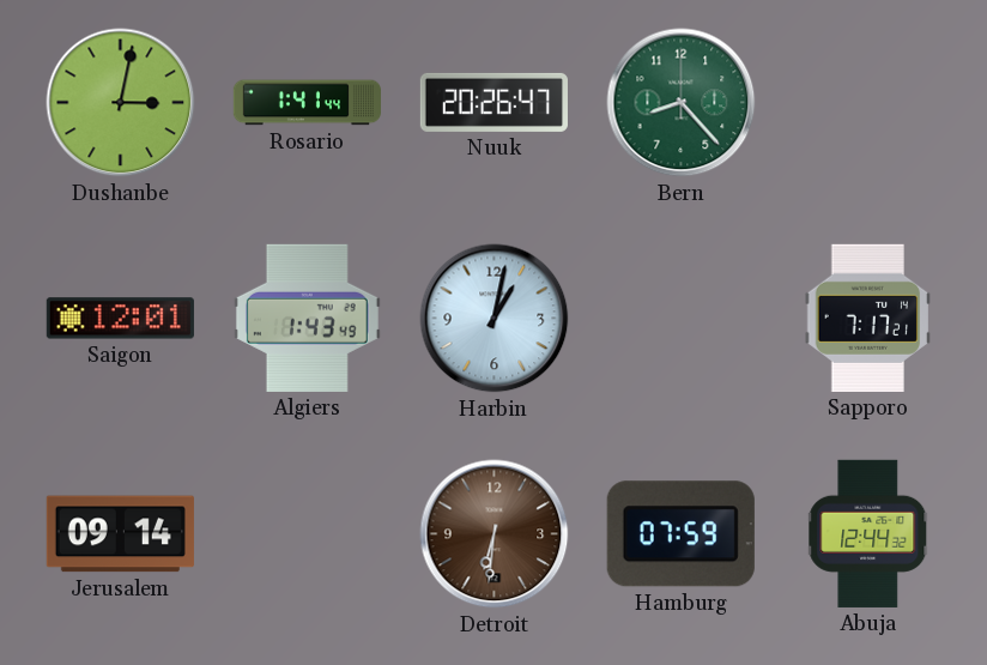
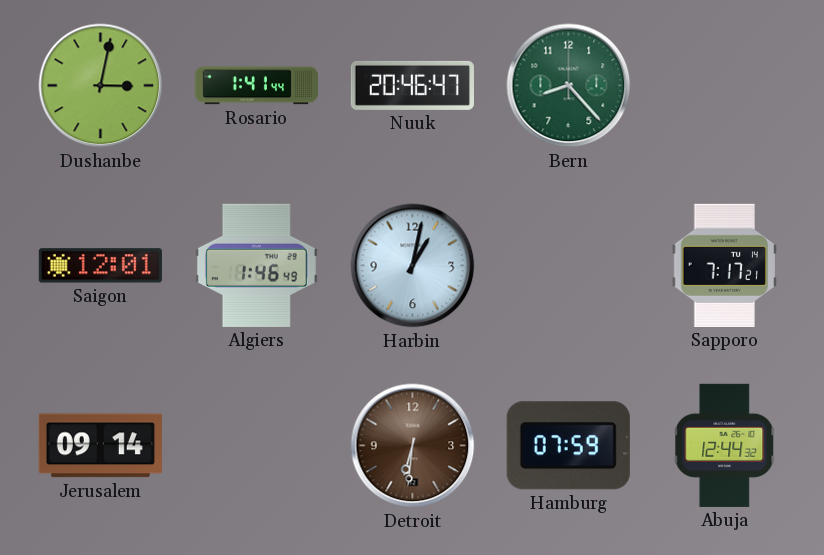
Nuuk: 20:26 -> 20:46 (412, 85)
Algiers: 1:43 -> 1:46 (256, 265)
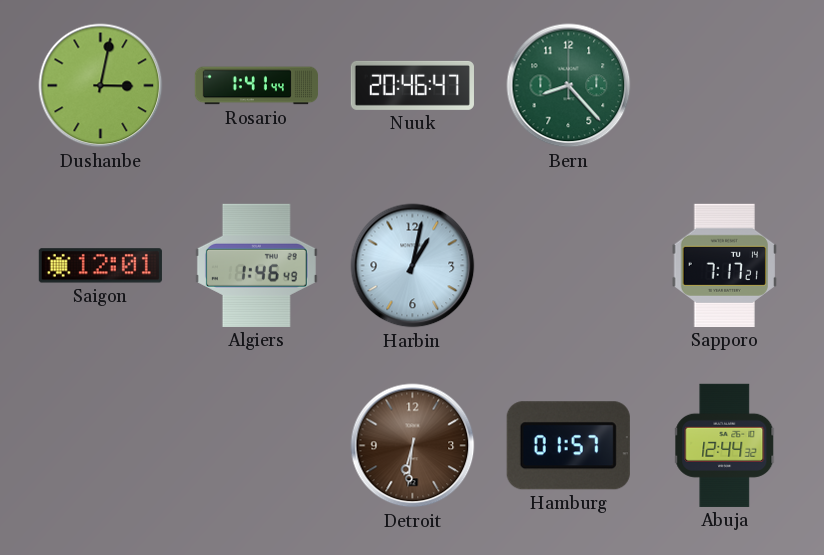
Jerusalem: 09:14 -> none (100, 446)
Hamburg: 07:59 -> 01:57 (568, 446)
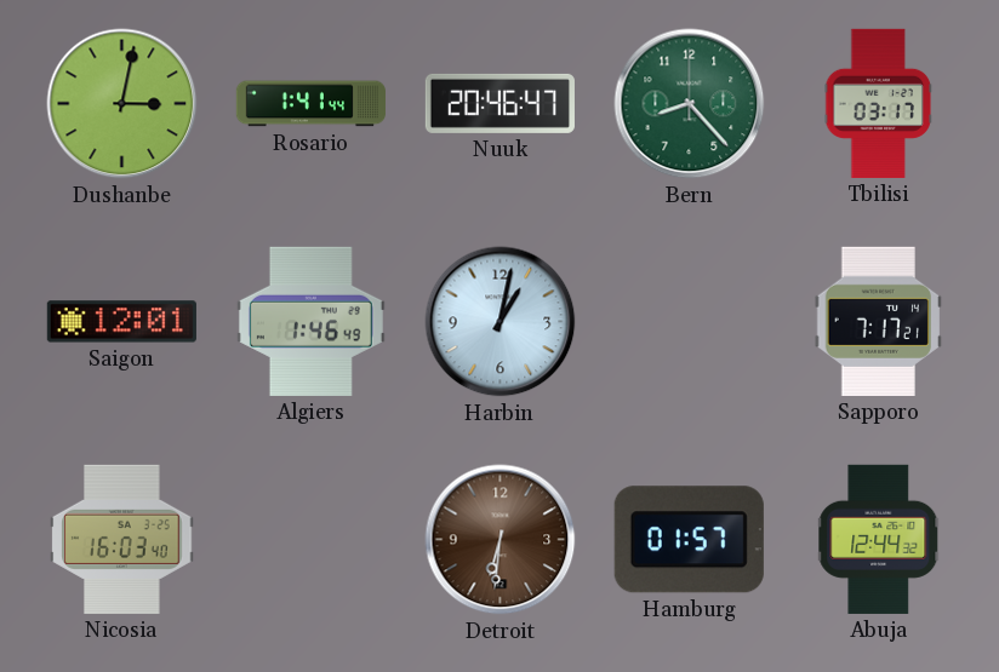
Tbilisi: none -> 03:17 (879, 103)
Nicosia: none -> 16:03 (122, 539)
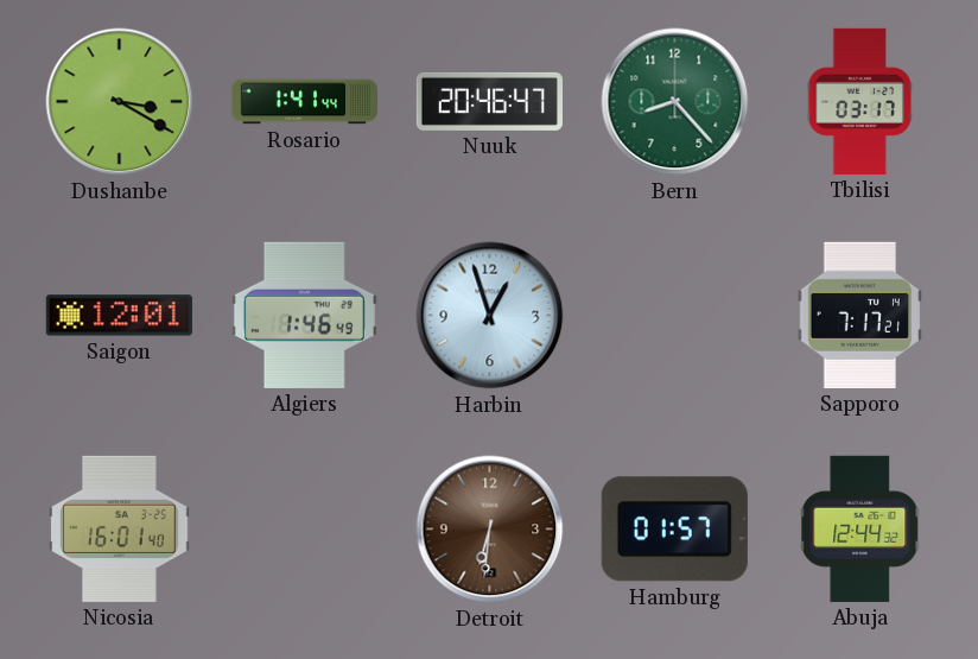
Dushanbe: 3:02 -> 3:20 (120, 102)
Harbin: 1:02 -> 12:57 (490, 316)
Nicosia: 16:03 -> 16:01 (120, 528)
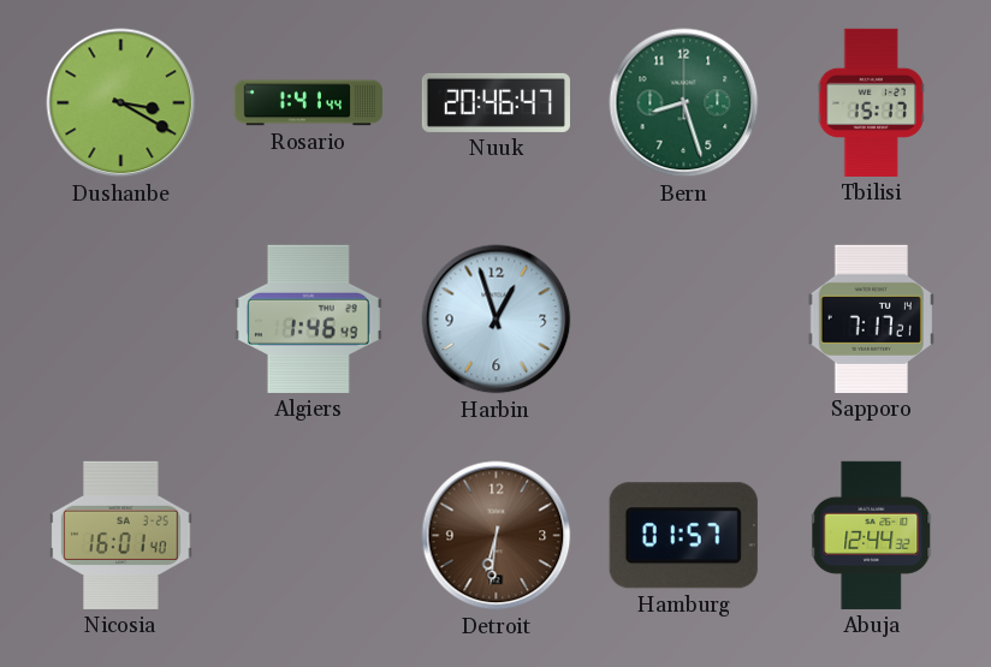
Bern: 8:23 -> 8:27 (684, 103)
Tbilisi: 03:17 -> 15:17 (872, 102)
Saigon: 12:01 -> none (119, 316)
